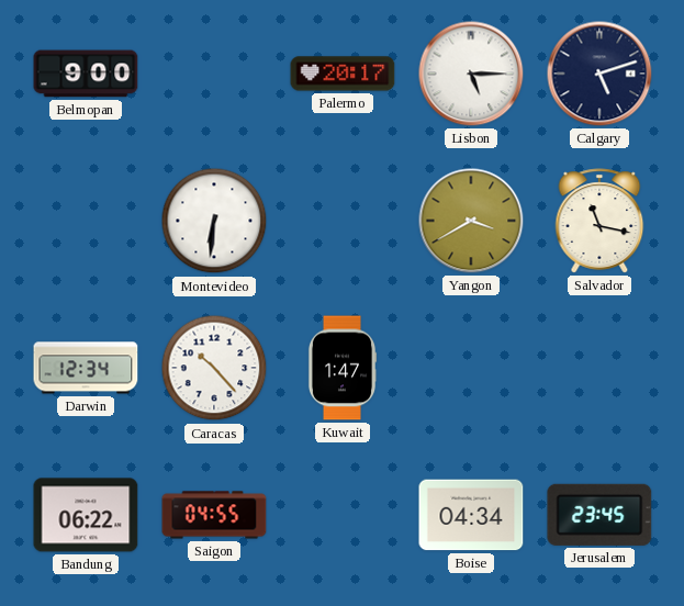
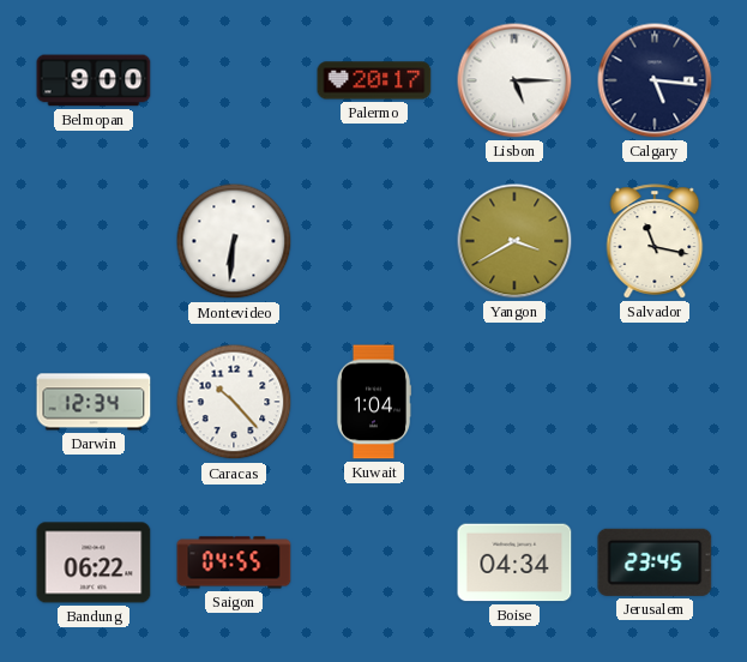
Calgary: 5:12 -> 5:16 (655, 80)
Kuwait: 1:47 -> 1:04 (374, 402)
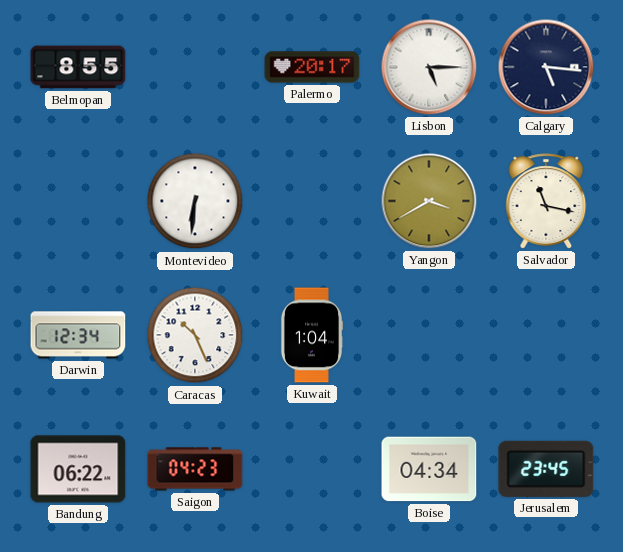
Belmopan: 9:00 -> 8:55 (78, 67)
Caracas: 10:23 -> 10:26 (195, 335)
Saigon: 04:55 -> 04:23 (195, 469)
